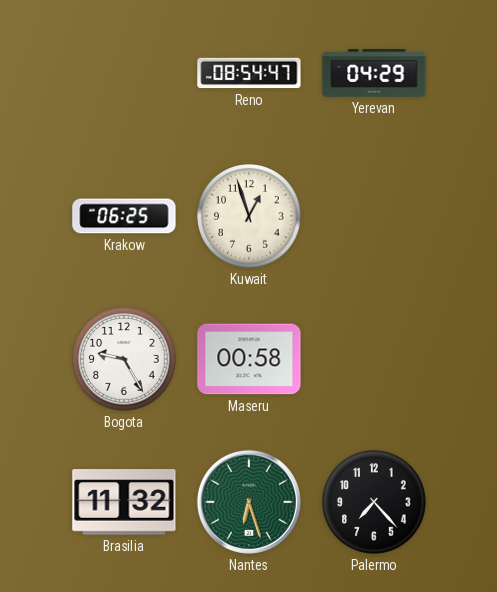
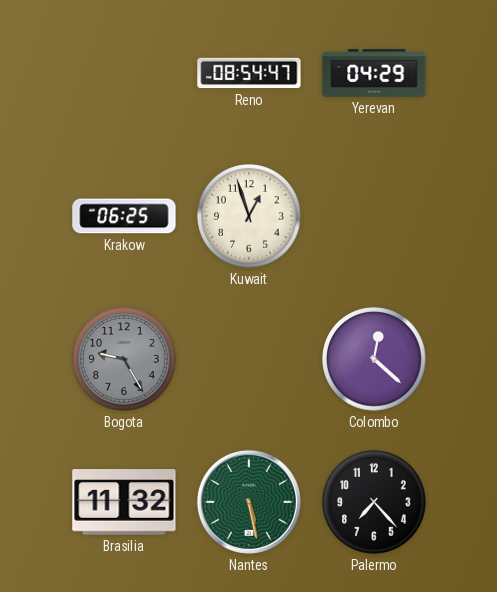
Bogota dial: white -> grey (124, 359)
Maseru: 00:58 -> none (249, 359)
Colombo: none -> 12:22 (374, 359)
Nantes: 6:27 -> 5:28 (249, 502)
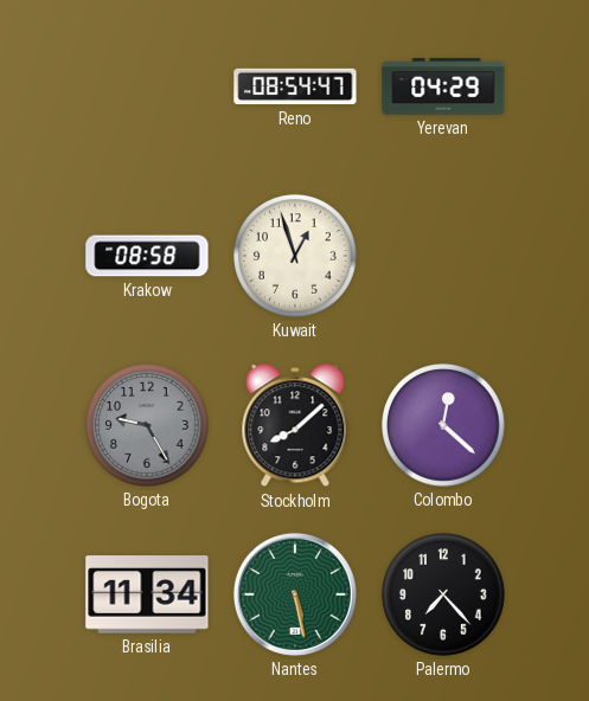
Krakow: 06:25 -> 08:58 (147, 256)
Stockholm: none -> 8:08 (295, 426)
Brasilia: 11:32 -> 11:34 (147, 594)
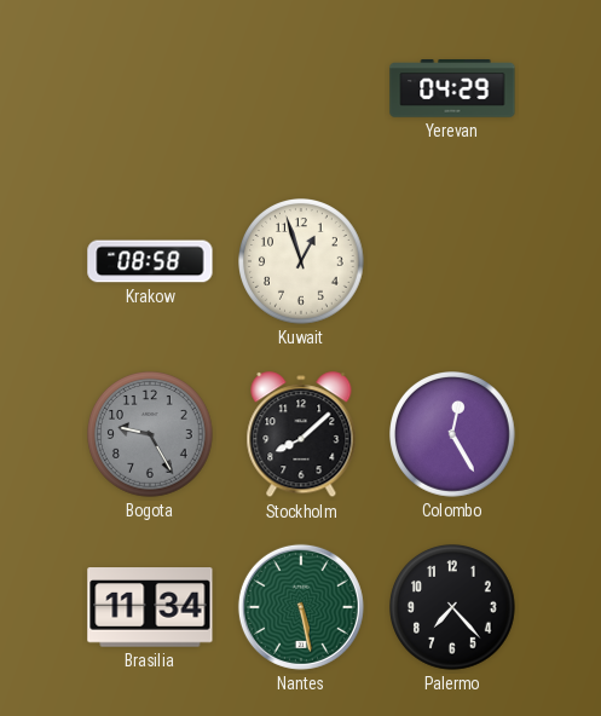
Reno: 08:54 -> none (295, 86)
Colombo: 12:22 -> 12:25 (452, 434)
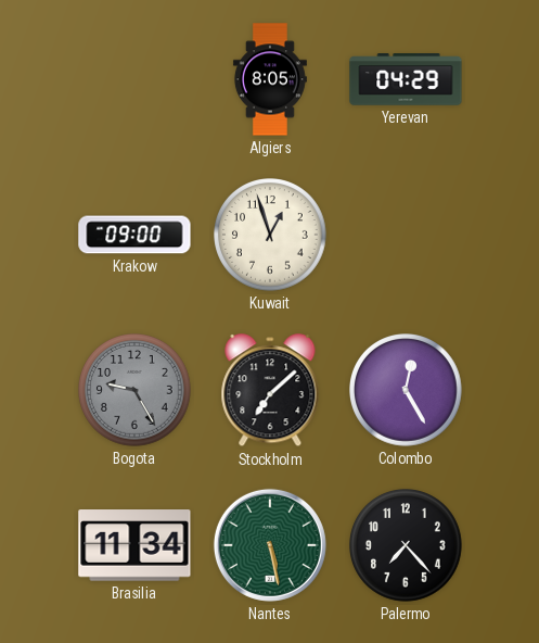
Algiers: none -> 8:05 (270, 79)
Krakow: 08:58 -> 09:00 (134, 235)
Stockholm: 8:08 -> 7:08 (270, 391)
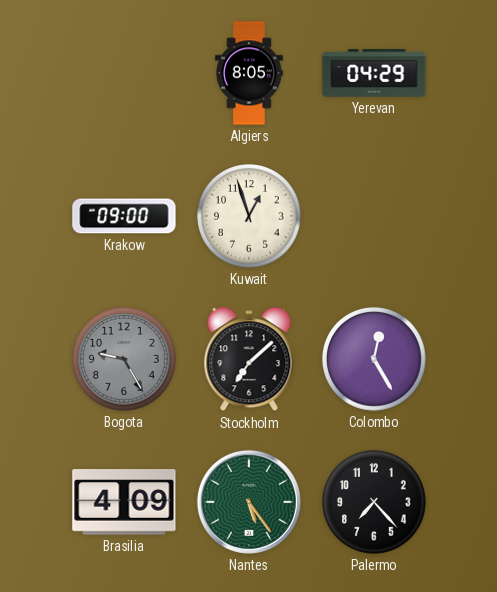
Brasilia: 11:34 -> 4:09 (124, 502)
Nantes: 5:28 -> 5:24 (249, 502)
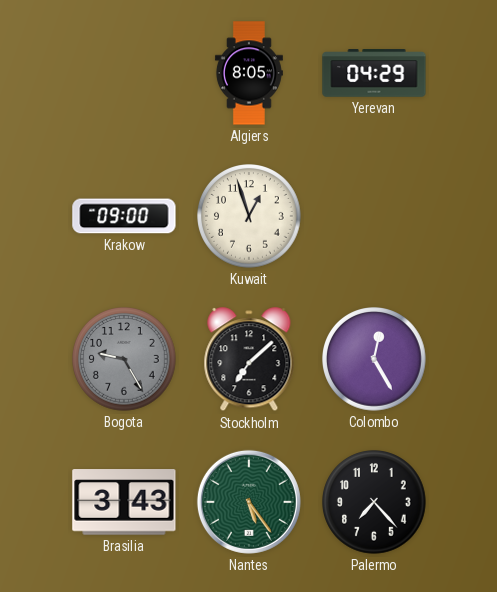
Brasilia: 4:09 -> 3:43 (124, 502)
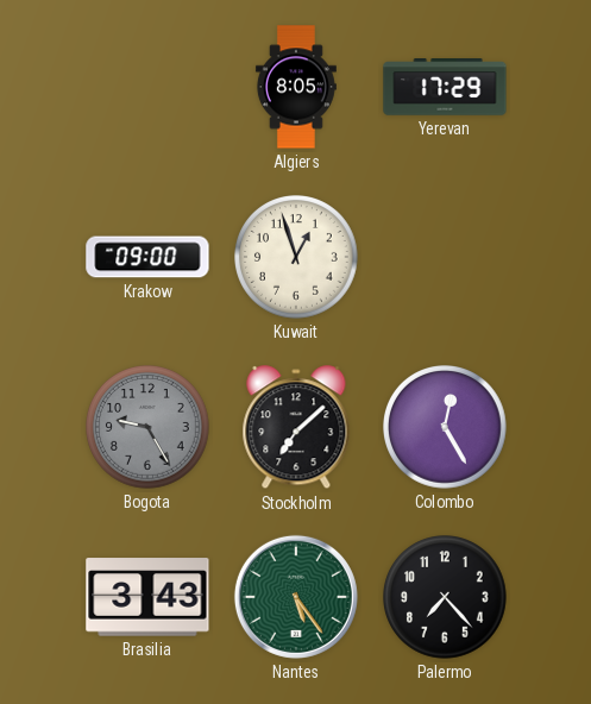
Yerevan: 04:29 -> 17:29 (445, 87)
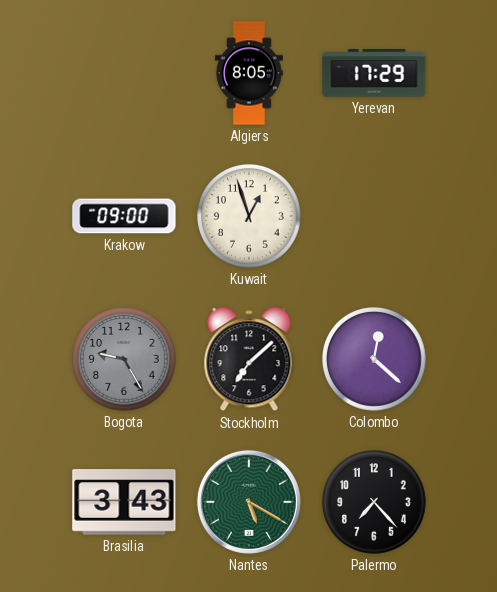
Colombo: 12:25 -> 12:22 (374, 359)
Nantes: 5:24 -> 5:20 (249, 502)
